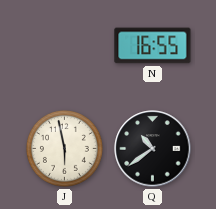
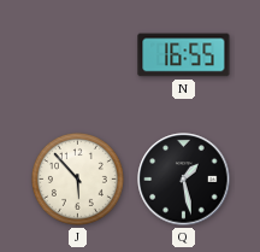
J: 5:58 -> 5:53 (77, 178)
Q: 10:39 -> 1:28 (184, 180)
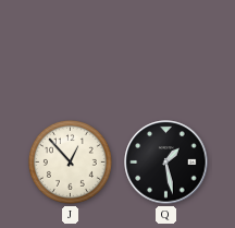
N: 16:55 -> none (184, 55)
J: 5:53 -> 12:53 (70, 161)
